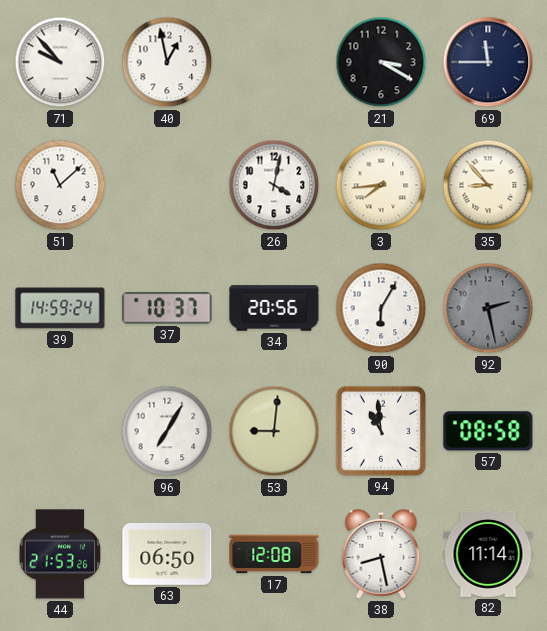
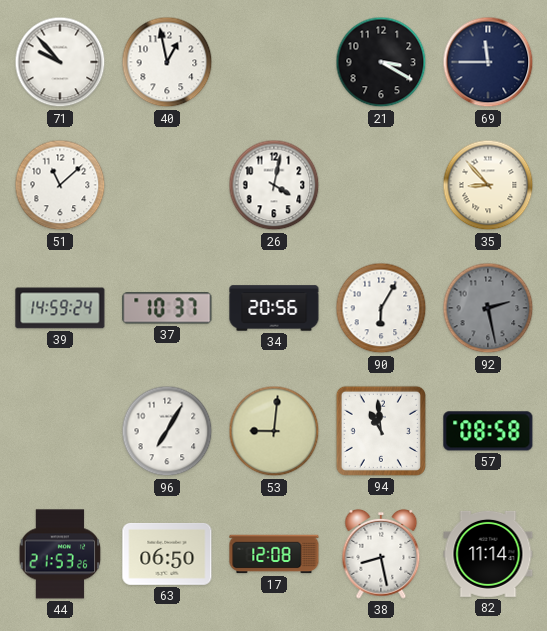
3: 7:44 -> none (381, 185)
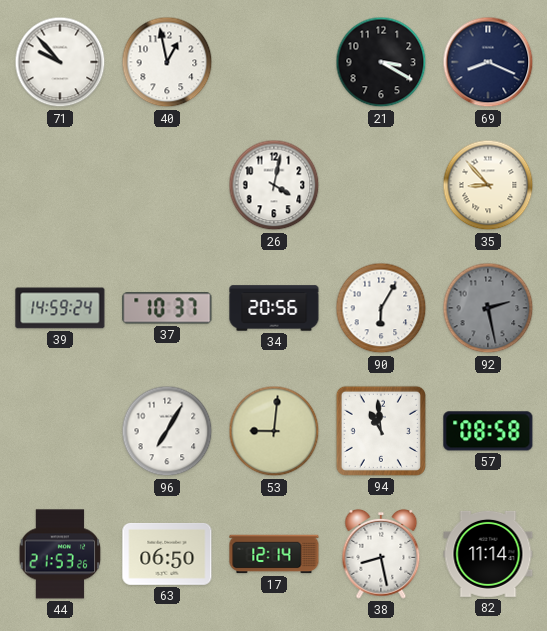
69: 11:45 -> 8:19 (488, 62)
51: 11:08 -> none (60, 185)
17: 12:08 -> 12:14 (274, 554)
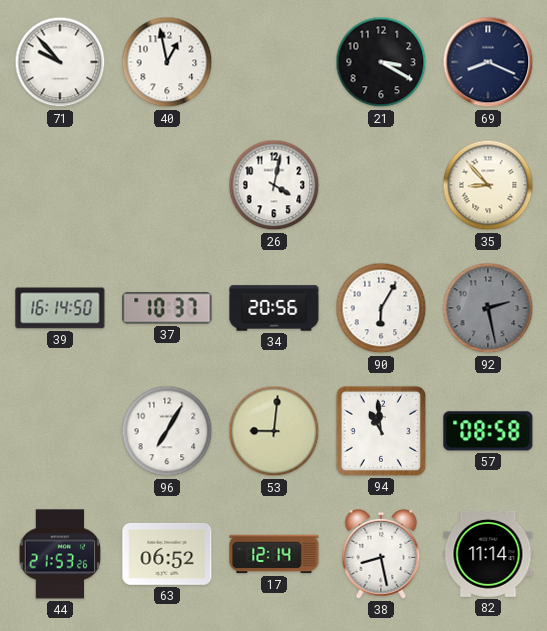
39: 14:59 -> 16:14 (60, 308)
63: 06:50 -> 06:52 (167, 554)
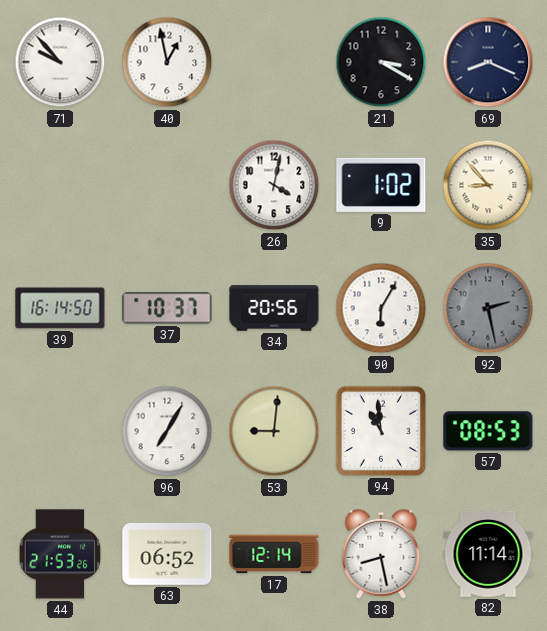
9: none -> 1:02 (381, 185)
57: 08:58 -> 08:53 (488, 431)
